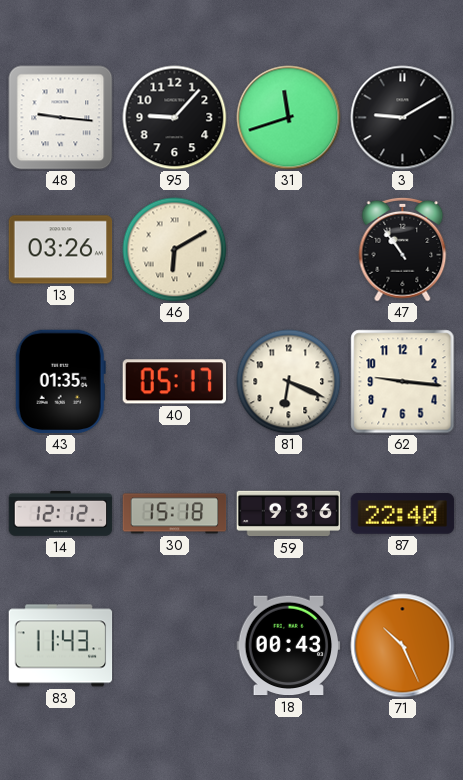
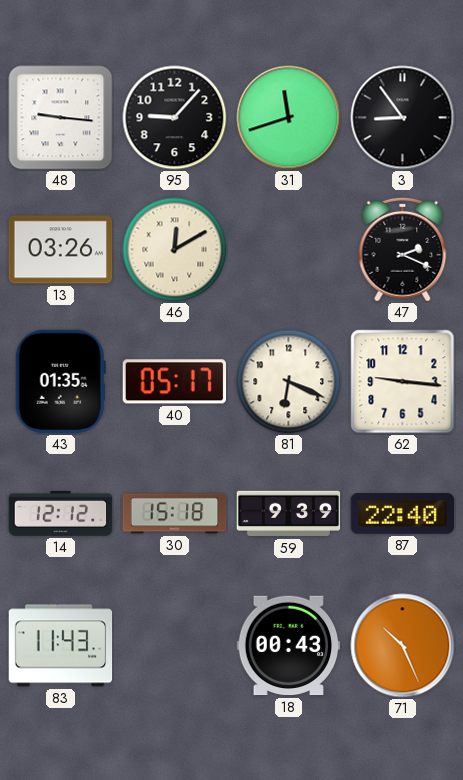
3: 9:10 -> 8:54 (403, 118)
46: 6:10 -> 12:10 (175, 250)
47: 10:54 -> 2:19 (403, 249)
59: 9:36 -> 9:39 (289, 514)
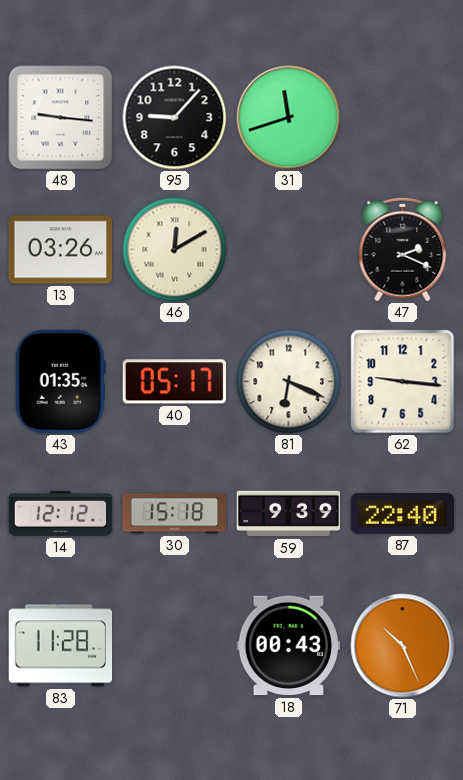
3: 8:54 -> none (403, 118)
83: 11:43 -> 11:28 (61, 646)
